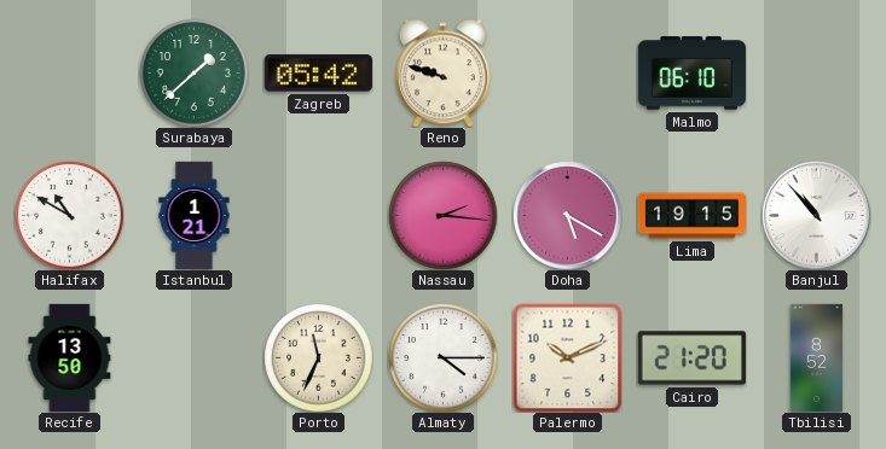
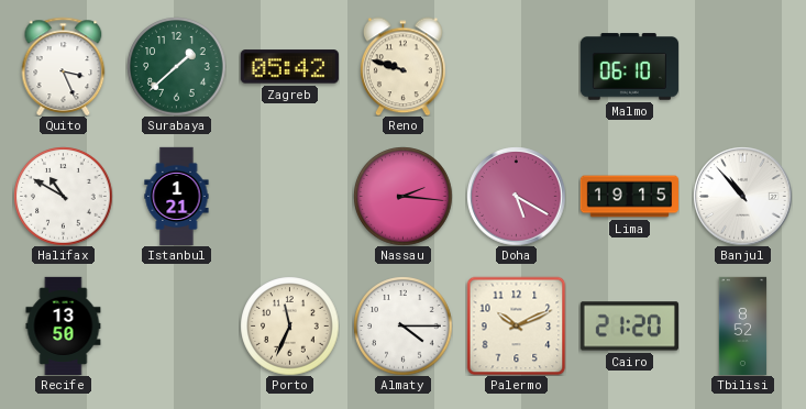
Quito: none -> 3:26 (64, 66)
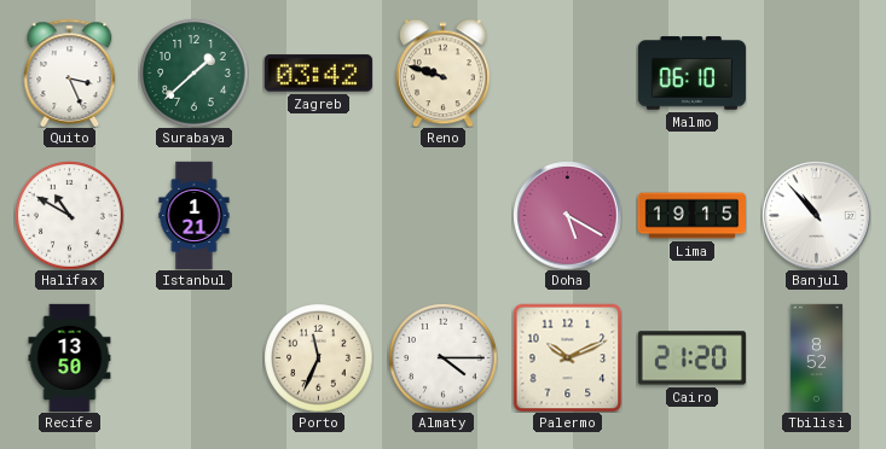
Zagreb: 05:42 -> 03:42 (318, 74)
Nassau: 2:16 -> none (402, 196)
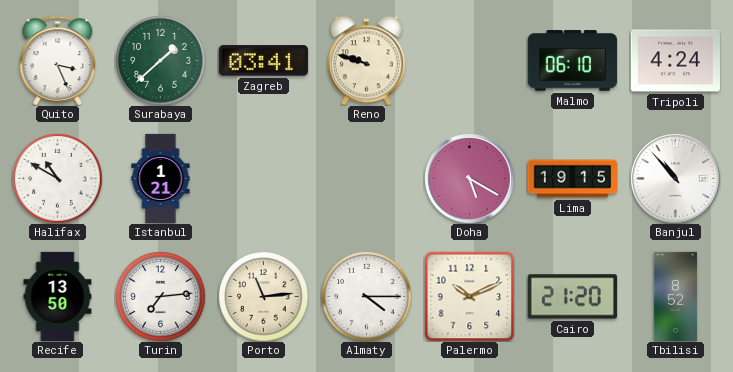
Zagreb: 03:42 -> 03:41 (263, 61)
Tripoli: none -> 4:24 (675, 61)
Turin: none -> 7:14 (160, 296)
Porto: 11:34 -> 11:14 (263, 296)
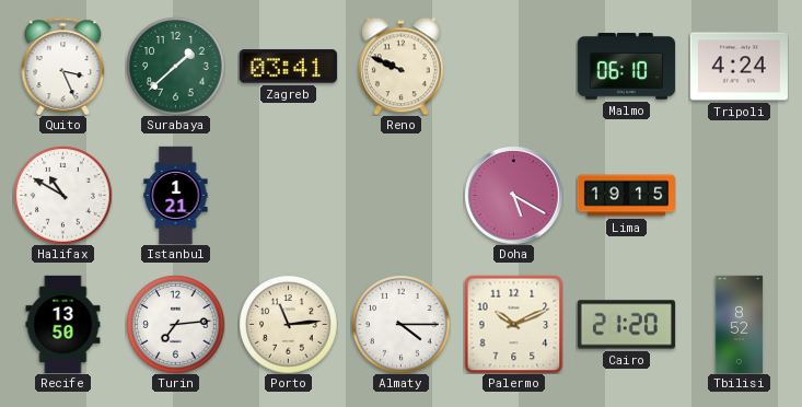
Reno: 9:48 -> 9:49 (400, 66)
Banjul: 10:53 -> none (675, 178)
